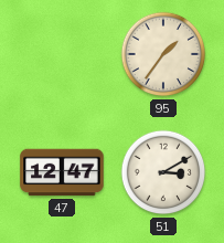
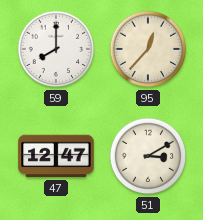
59: none -> 8:00 (56, 49)
95: 1:36 -> 12:37 (148, 49)
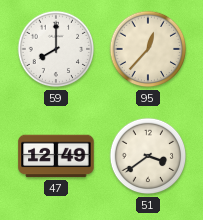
47: 12:47 -> 12:49 (56, 156)
51: 3:10 -> 3:39 (148, 156)
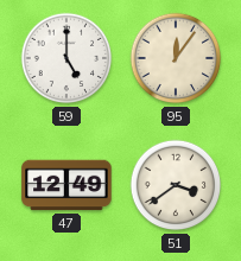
59: 8:00 -> 5:00 (66, 58)
95: 12:37 -> 12:06 (176, 58)
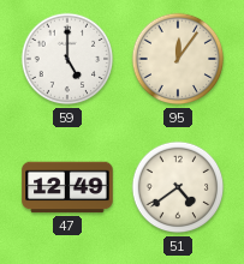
51: 3:39 -> 4:39 (178, 187)
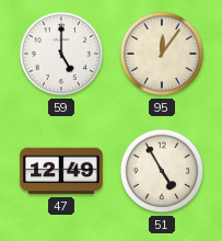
51: 4:39 -> 4:55 (162, 171)
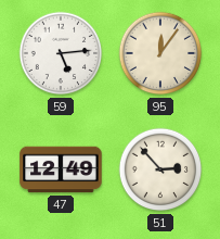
59: 5:00 -> 5:14 (61, 53)
51: 4:55 -> 2:53 (160, 169)
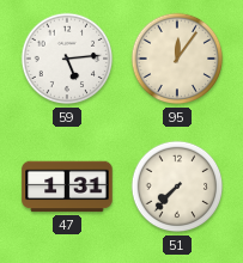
47: 12:49 -> 1:31 (67, 186)
51: 2:53 -> 7:37 (177, 186)
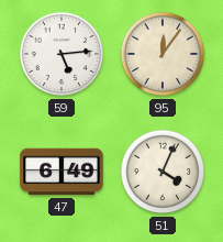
47: 1:31 -> 6:49 (62, 172)
51: 7:37 -> 4:04 (163, 172)
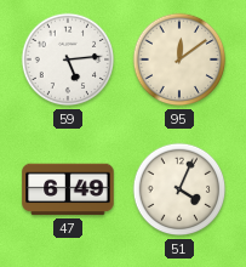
95: 12:06 -> 12:09 (179, 59)
